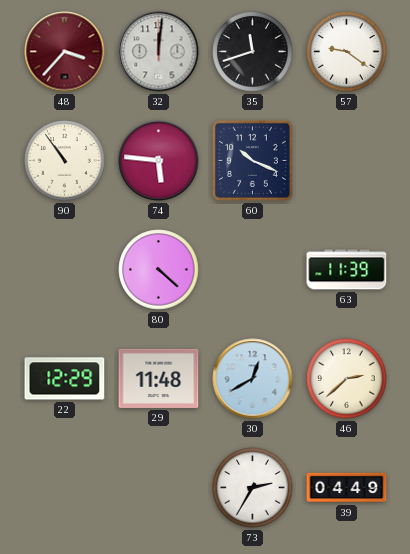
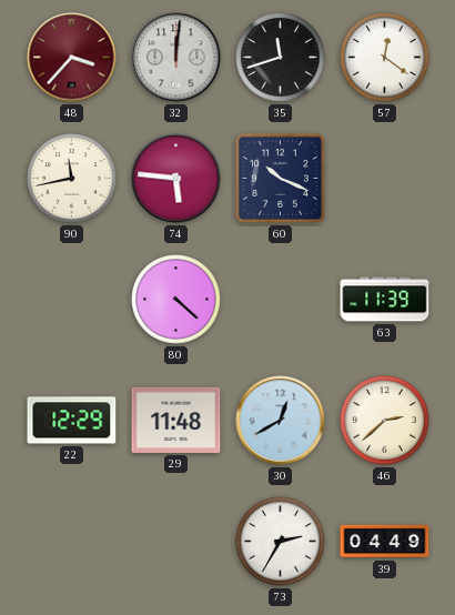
57: 9:21 -> 12:21 (385, 58)
90: 10:54 -> 11:43 (72, 179)
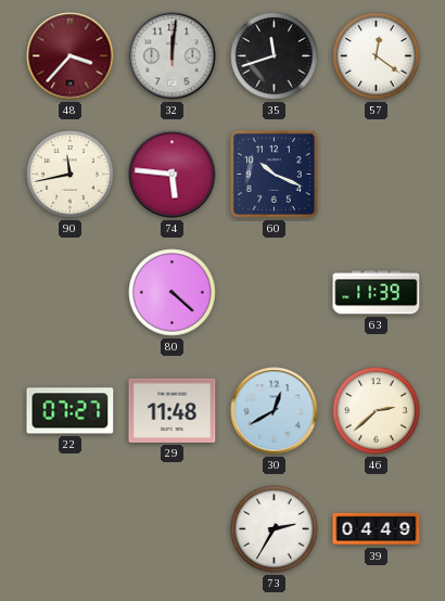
22: 12:29 -> 07:27 (71, 411)
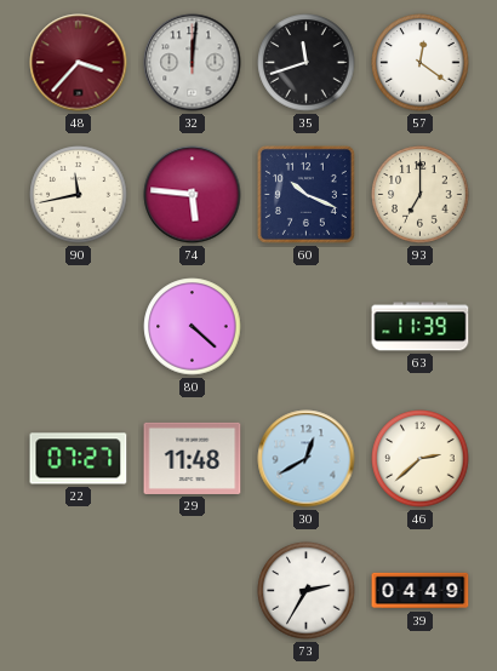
93: none -> 7:00 (421, 195)
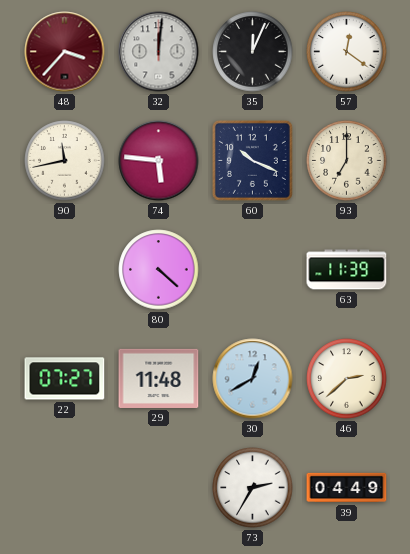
35: 11:42 -> 12:04 (253, 52)
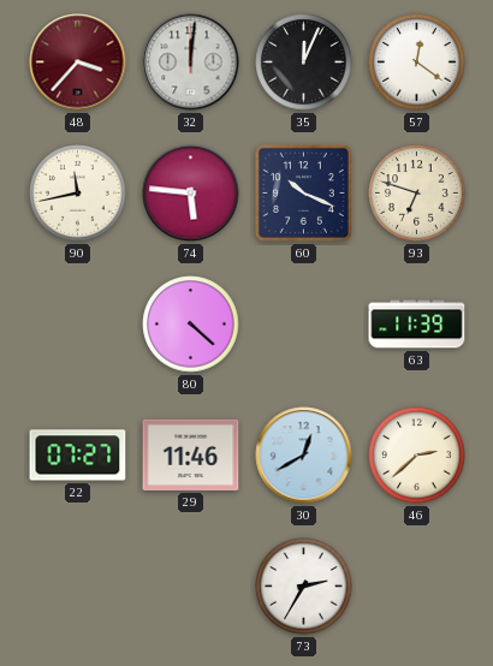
93: 7:00 -> 6:48 (417, 194)
29: 11:48 -> 11:46 (191, 454)
39: 04:49 -> none (347, 488)
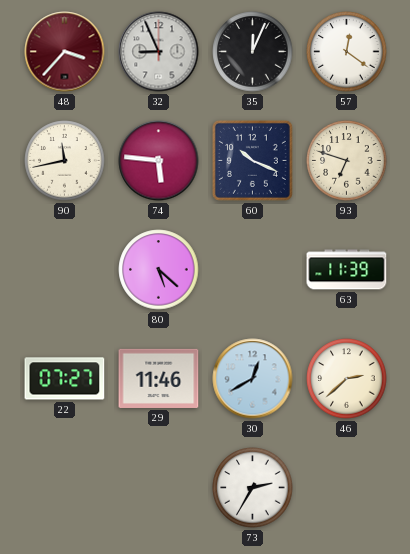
32: 12:01 -> 8:56 (159, 52)
80: 4:22 -> 5:22 (159, 270)
